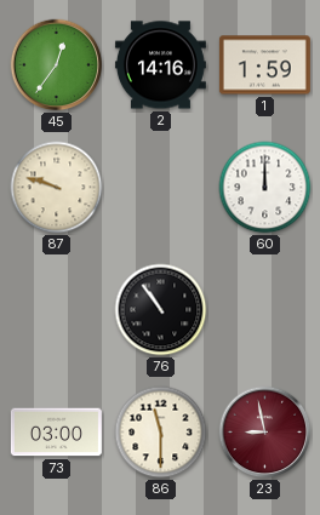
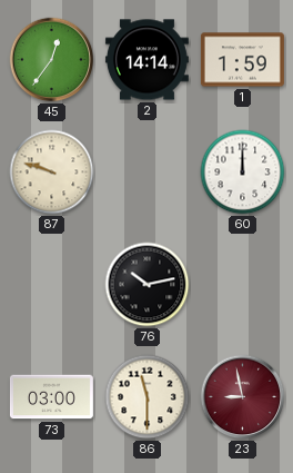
2: 14:16 -> 14:14 (146, 60)
76: 10:54 -> 10:13 (148, 285)
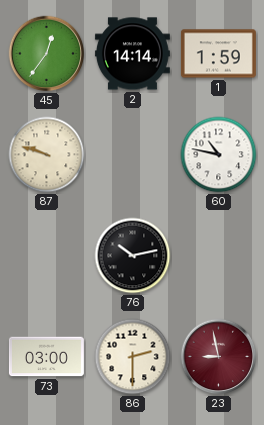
60: 12:00 -> 10:47 (219, 155)
86: 11:30 -> 2:30 (133, 357)
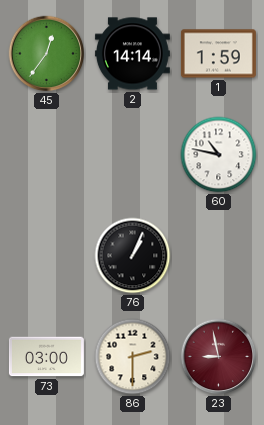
87: 9:48 -> none (47, 155)
76: 10:13 -> 1:04 (133, 256)
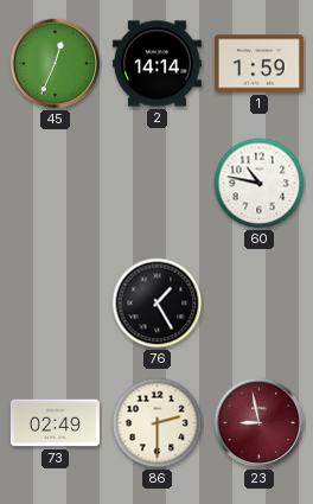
45: 12:36 -> 12:34 (56, 64)
76: 1:04 -> 1:25 (158, 304)
73: 03:00 -> 02:49 (55, 423)
